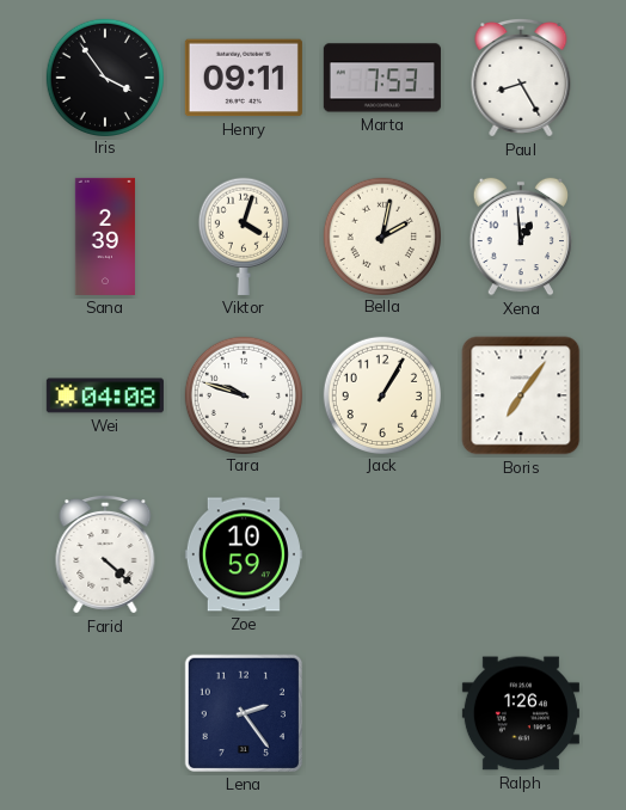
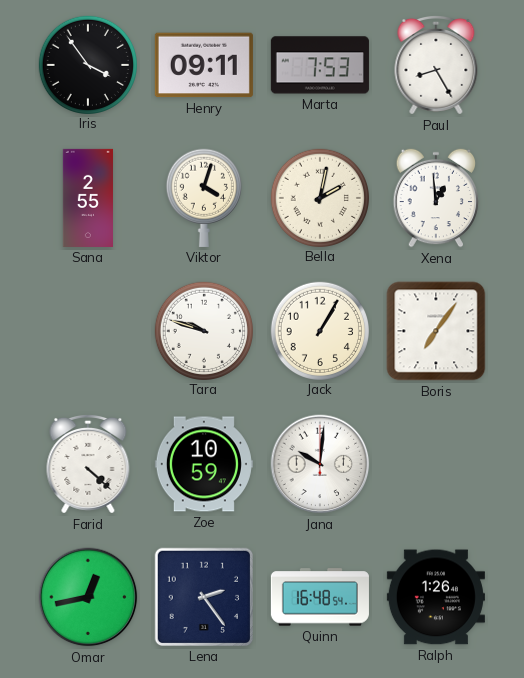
Sana: 2:39 -> 2:55 (88, 198)
Wei: 04:08 -> none (105, 395)
Jana: none -> 10:01 (320, 464)
Omar: none -> 12:43 (88, 597)
Quinn: none -> 16:48 (320, 597)
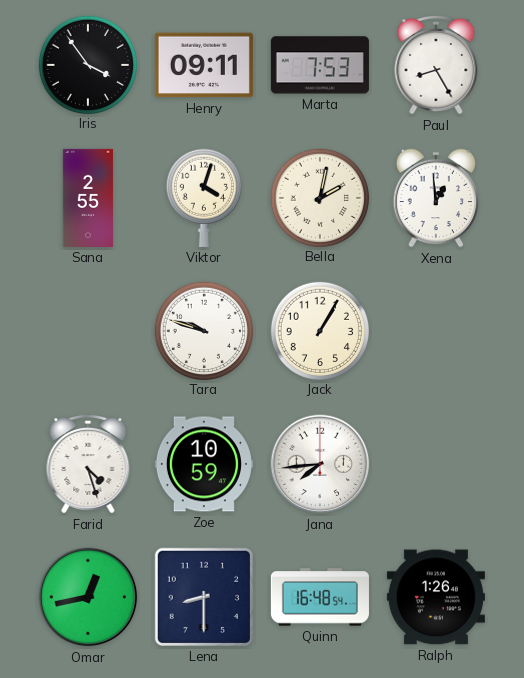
Boris: 7:06 -> none (436, 331)
Farid: 4:22 -> 4:27 (88, 464)
Jana: 10:01 -> 7:44 (320, 464)
Lena: 2:24 -> 8:30 (204, 597)
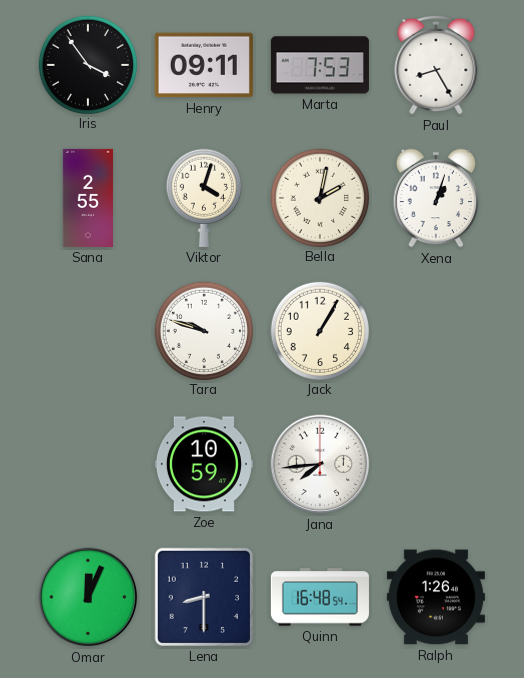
Xena: 12:59 -> 1:03 (436, 198)
Farid: 4:27 -> none (88, 464)
Omar: 12:43 -> 12:04 (88, 597)
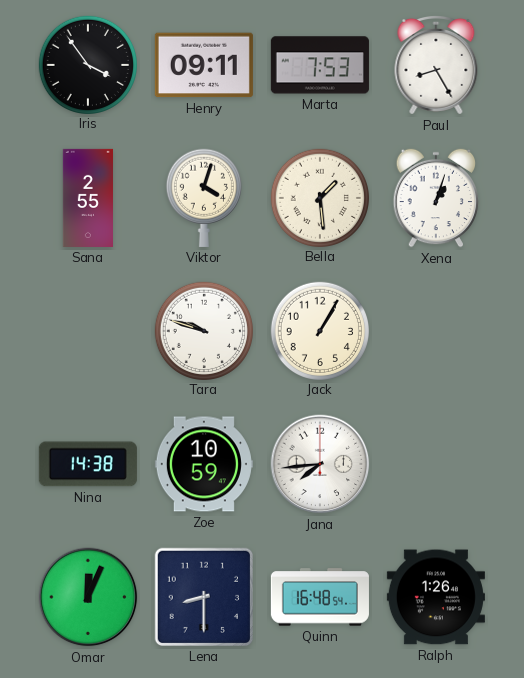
Bella: 2:02 -> 1:29 (319, 197)
Nina: none -> 14:38 (88, 464)
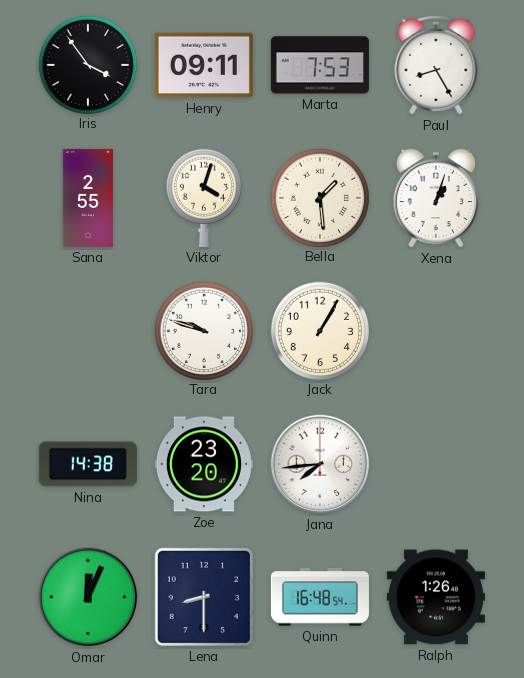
Zoe: 10:59 -> 23:20 (204, 464)
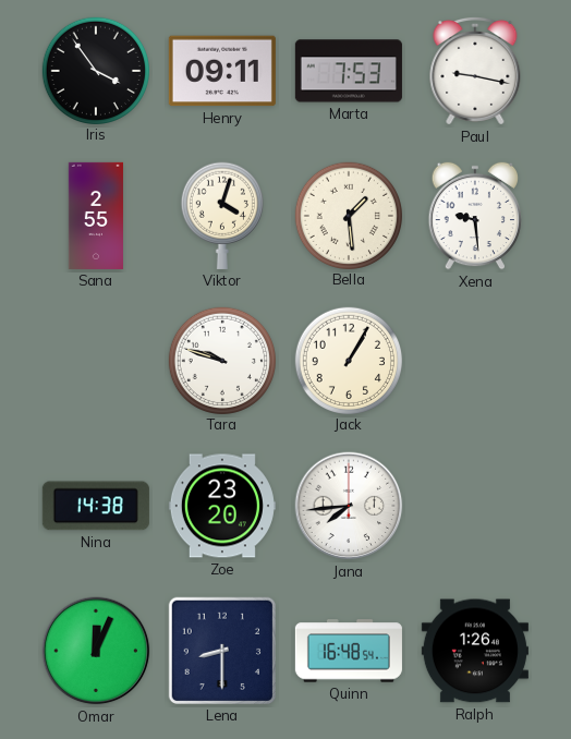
Paul: 8:25 -> 9:17 (475, 71)
Xena: 1:03 -> 9:29 (475, 216)
